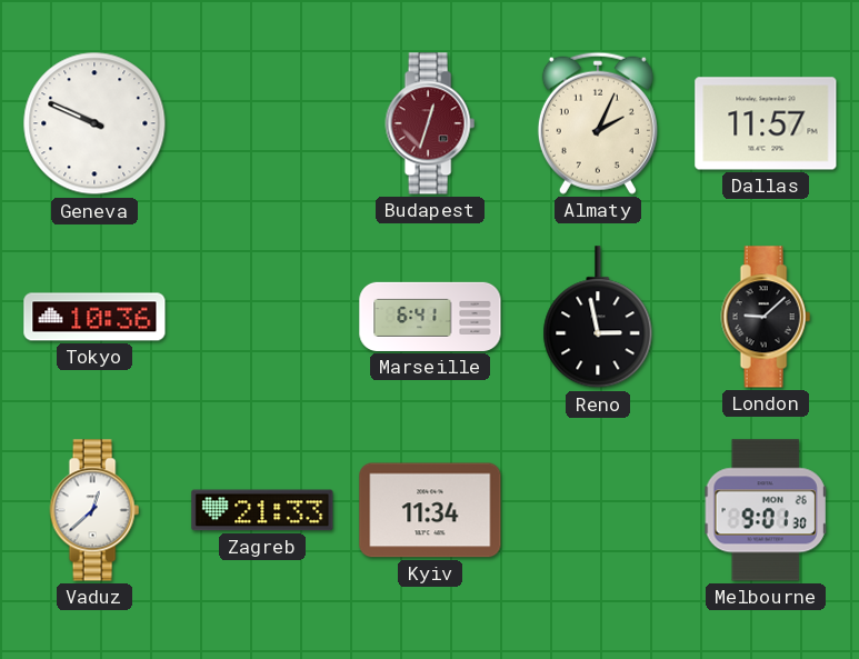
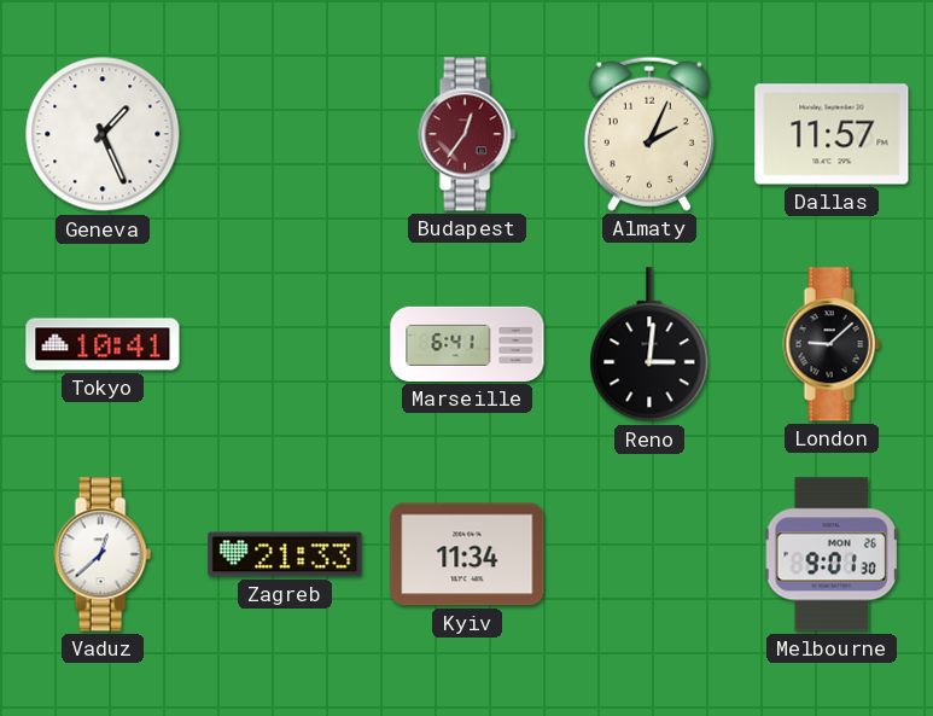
Geneva: 9:49 -> 1:26 (103, 134)
Budapest: 12:33 -> 12:36 (467, 134)
Tokyo: 10:36 -> 10:41 (103, 344)
Reno: 2:58 -> 3:01 (649, 345)
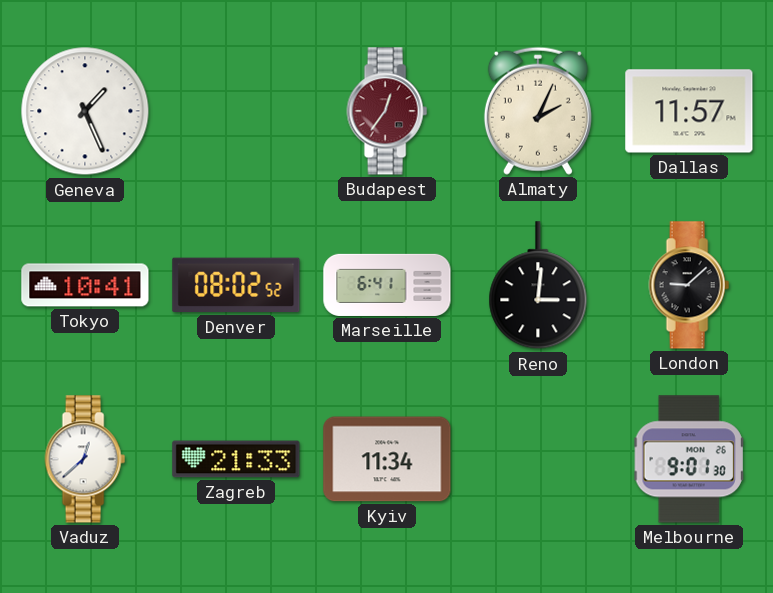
Denver: none -> 08:02 (236, 285)
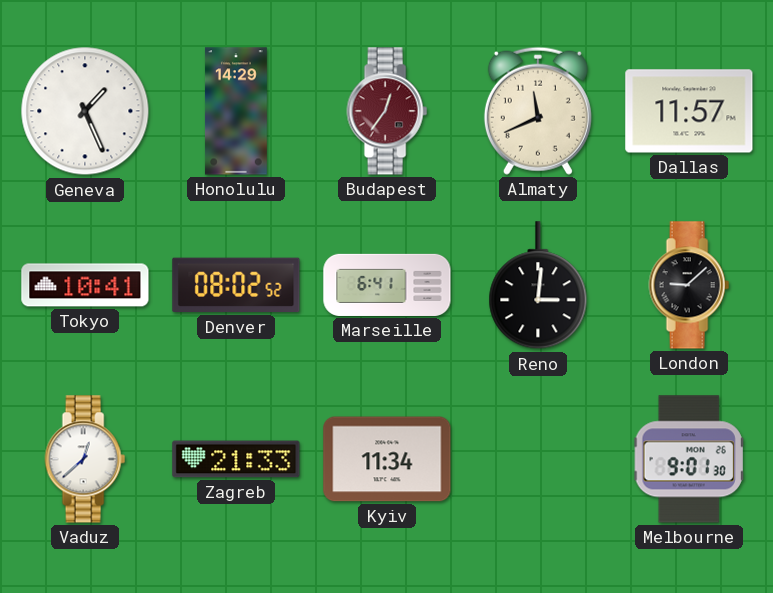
Honolulu: none -> 14:29 (236, 111)
Almaty: 2:04 -> 11:41 (538, 111)
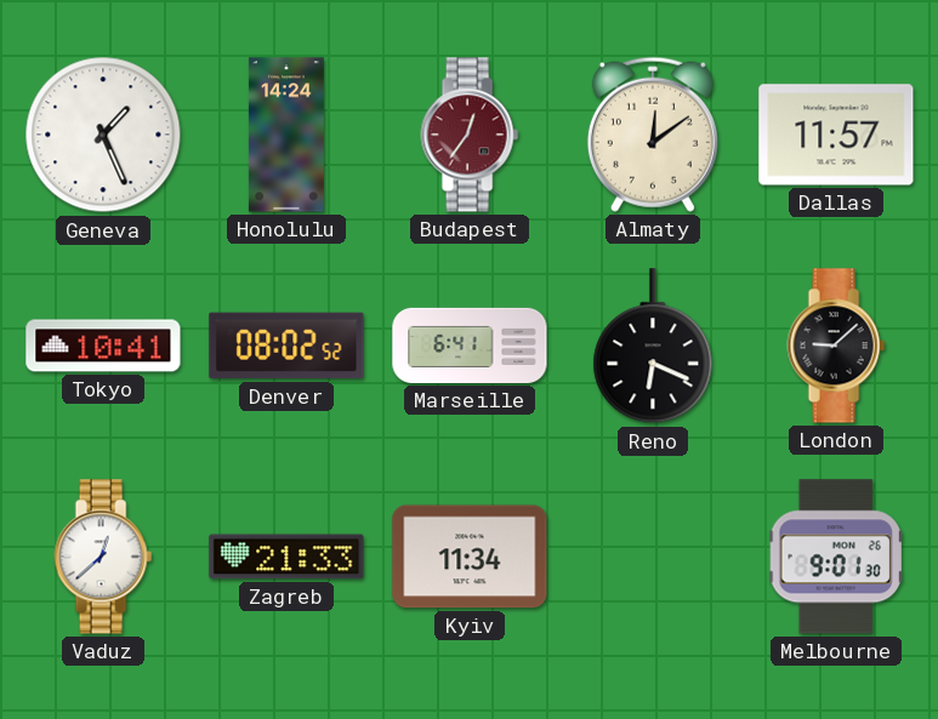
Honolulu: 14:29 -> 14:24 (286, 135)
Almaty: 11:41 -> 12:09 (653, 135)
Reno: 3:01 -> 6:19 (653, 347)
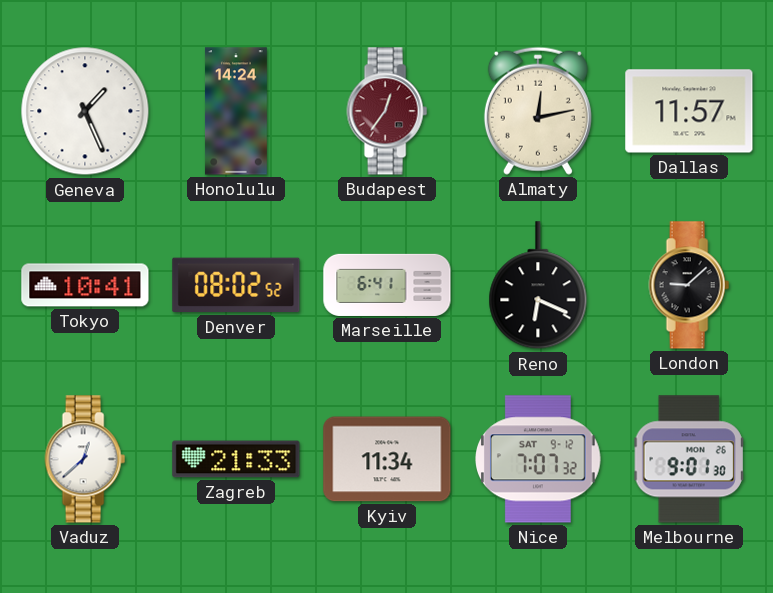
Almaty: 12:09 -> 12:13 (538, 111)
Nice: none -> 7:07 (539, 459)
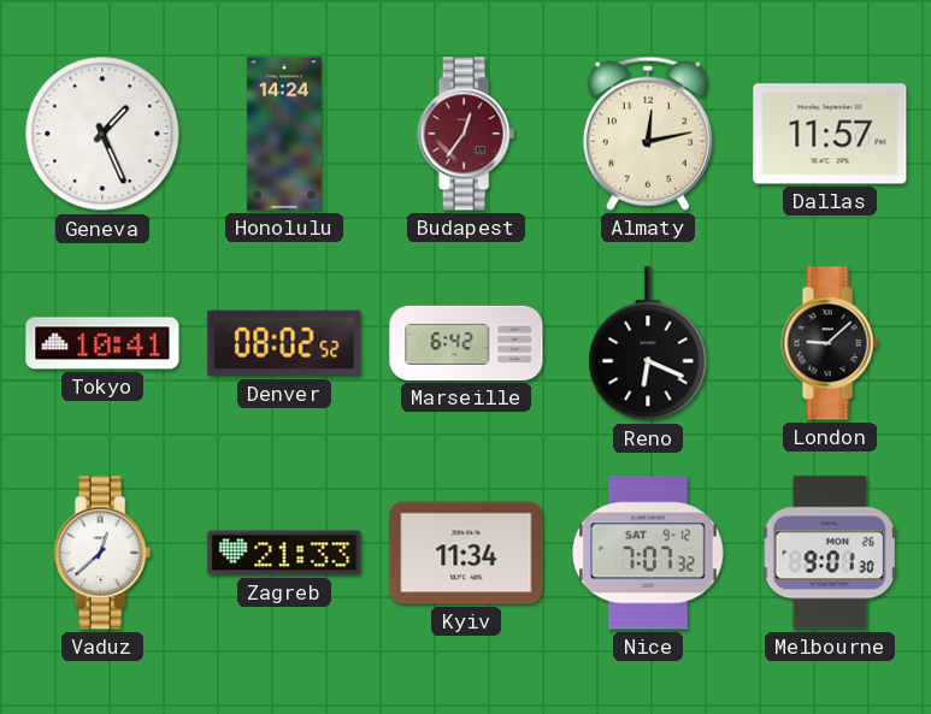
Marseille: 6:41 -> 6:42 (466, 343)
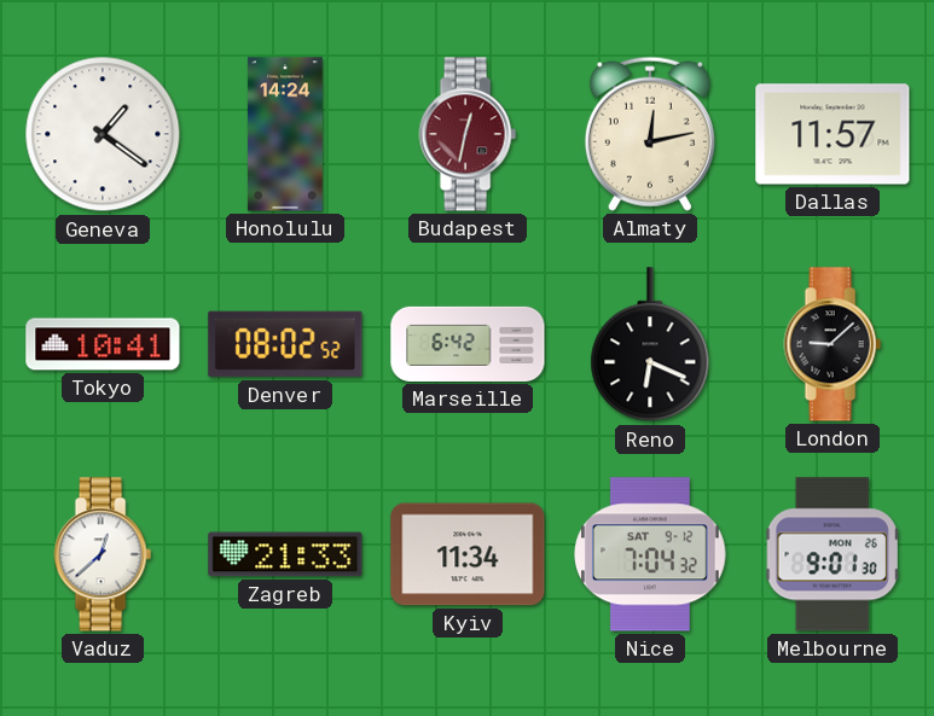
Geneva: 1:26 -> 1:21 (103, 134)
Budapest: 12:36 -> 12:32 (468, 134)
Nice: 7:07 -> 7:04 (651, 554)
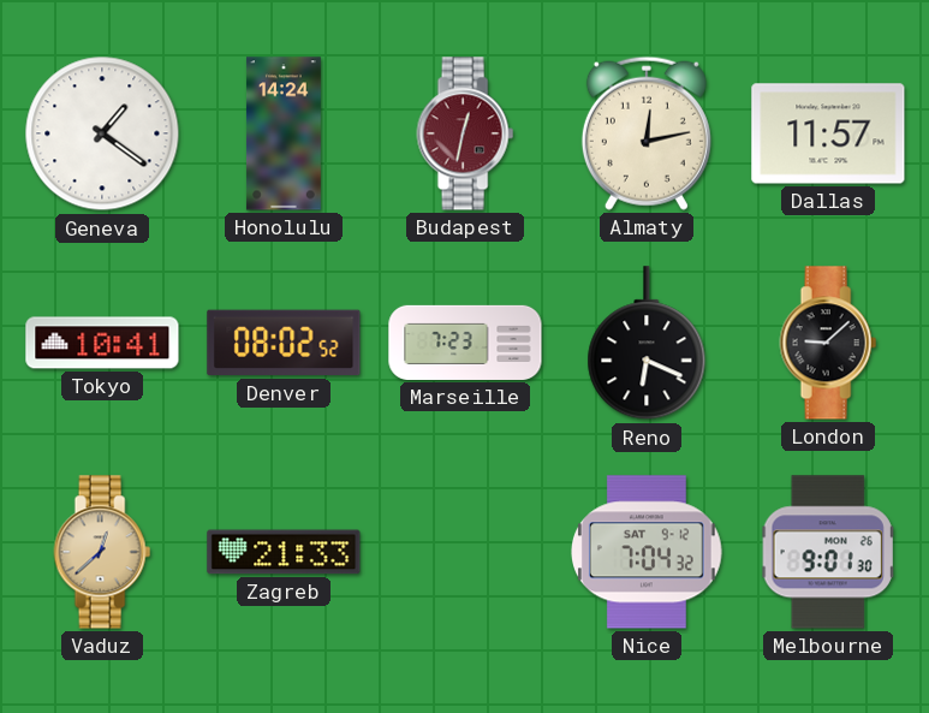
Marseille: 6:42 -> 7:23 (465, 343)
Vaduz dial: white -> champagne (102, 552)
Kyiv: 11:34 -> none (468, 554)
